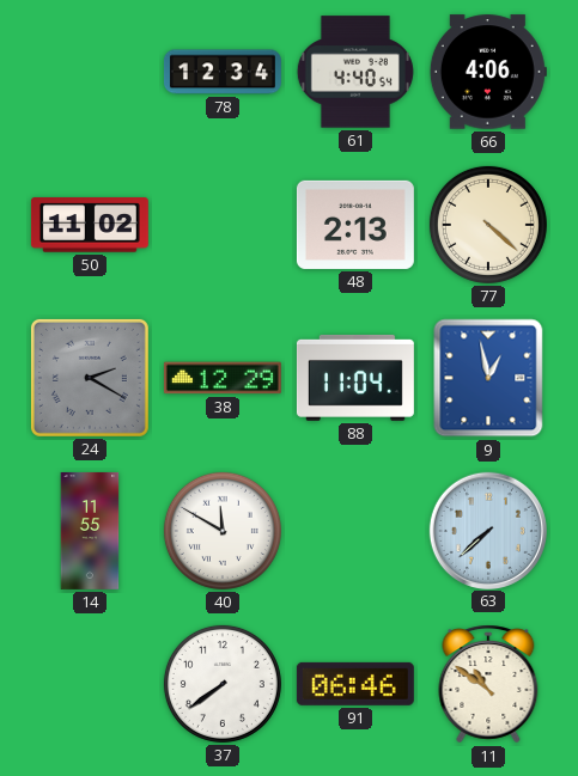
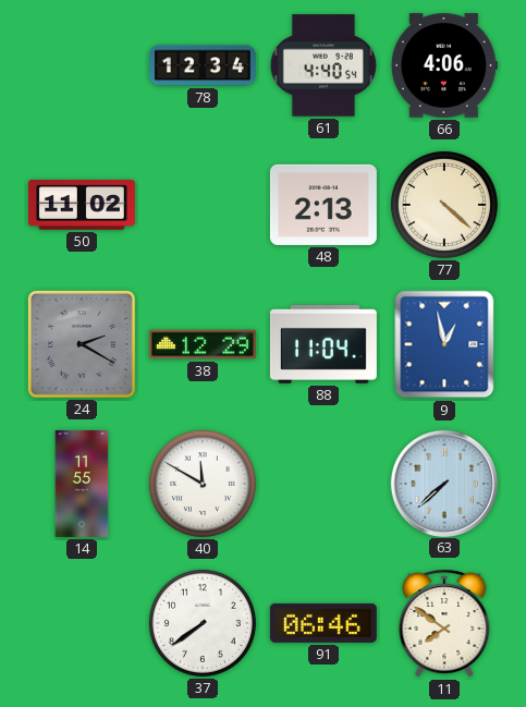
11: 10:51 -> 7:51 (444, 623)
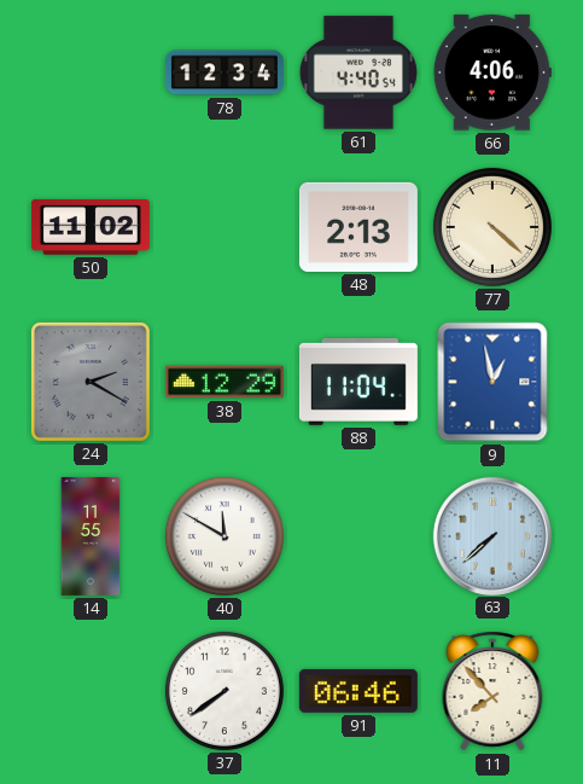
11: 7:51 -> 7:53 (492, 691)
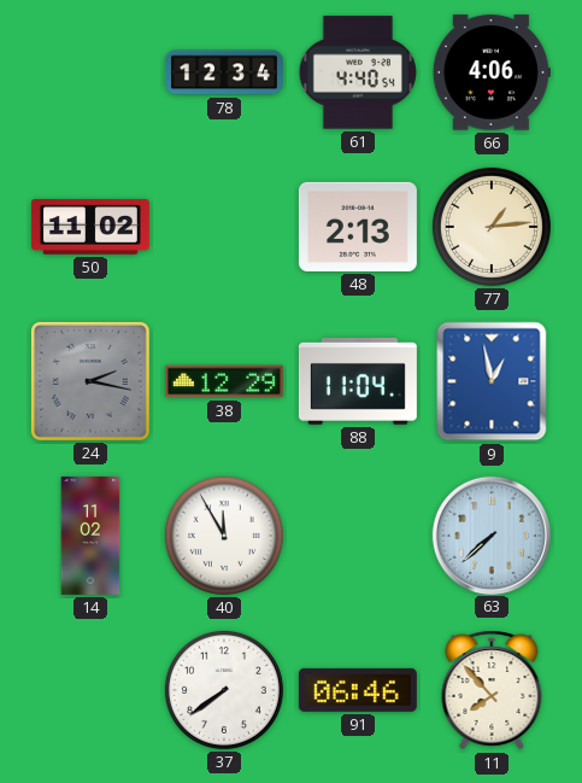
77: 4:22 -> 1:14 (492, 227)
24: 2:20 -> 2:17 (90, 381)
14: 11:55 -> 11:02 (90, 536)
40: 11:50 -> 11:55 (224, 536)
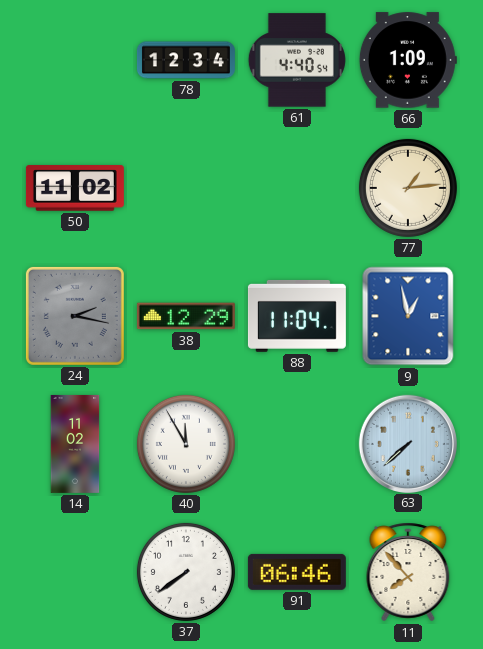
66: 4:06 -> 1:09 (408, 60)
48: 2:13 -> none (358, 227)
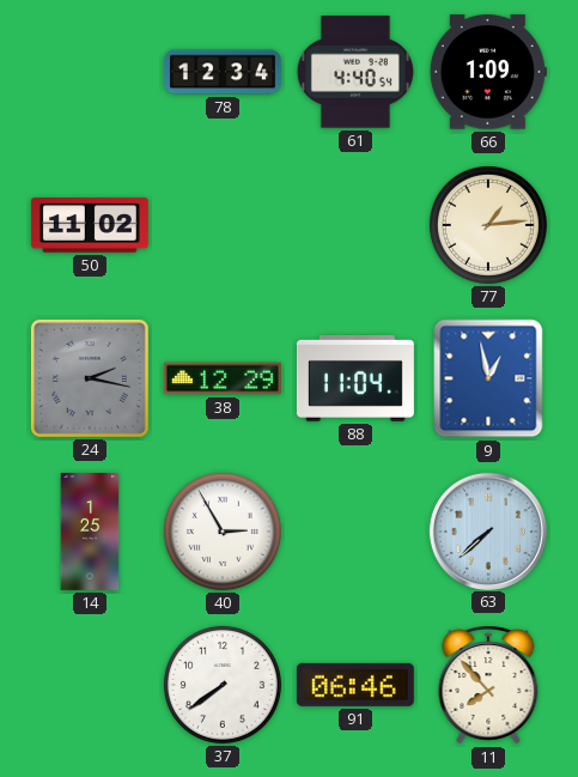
14: 11:02 -> 1:25 (90, 532)
40: 11:55 -> 2:55 (223, 532)
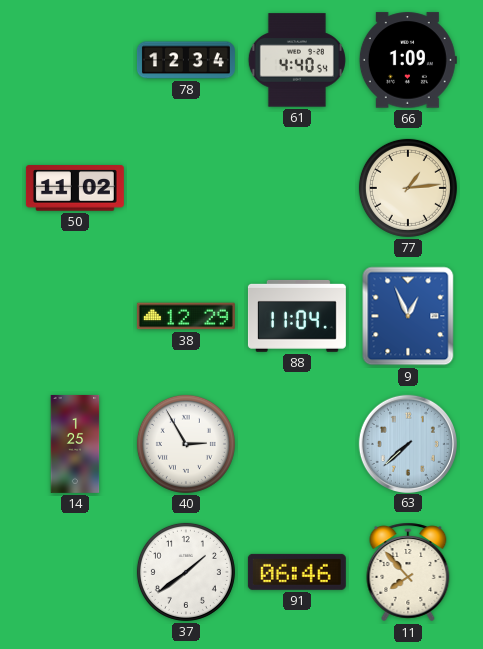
24: 2:17 -> none (90, 378)
9: 12:58 -> 12:56 (408, 316)
37: 7:39 -> 1:39 (186, 572)
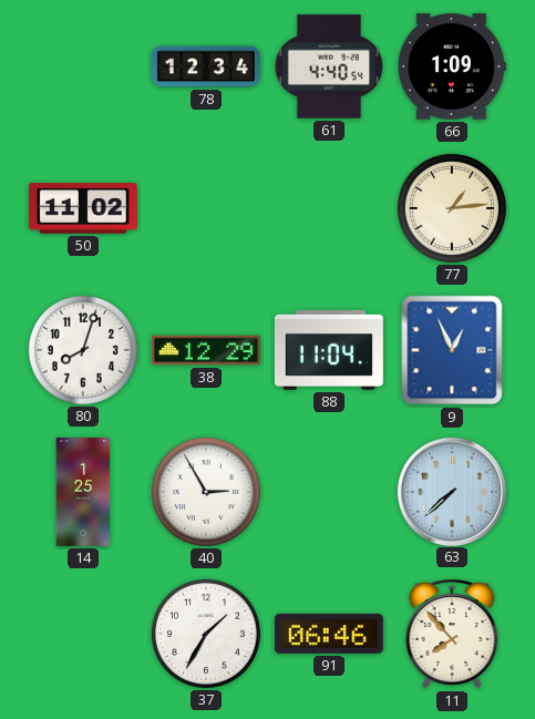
80: none -> 8:03 (83, 350)
37: 1:39 -> 1:35 (206, 634)
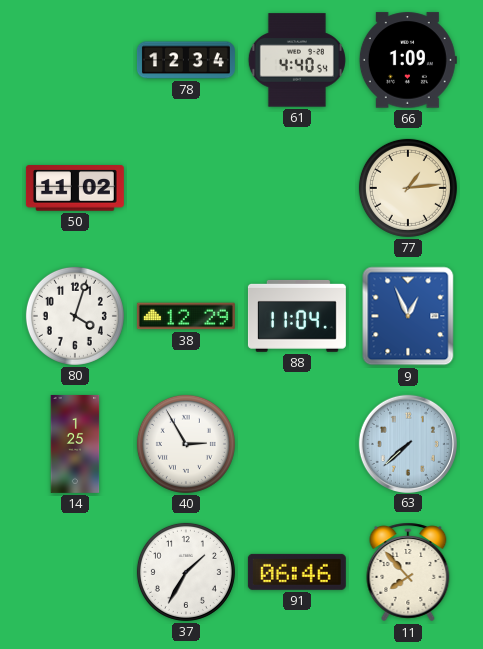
80: 8:03 -> 4:03 (75, 316)
